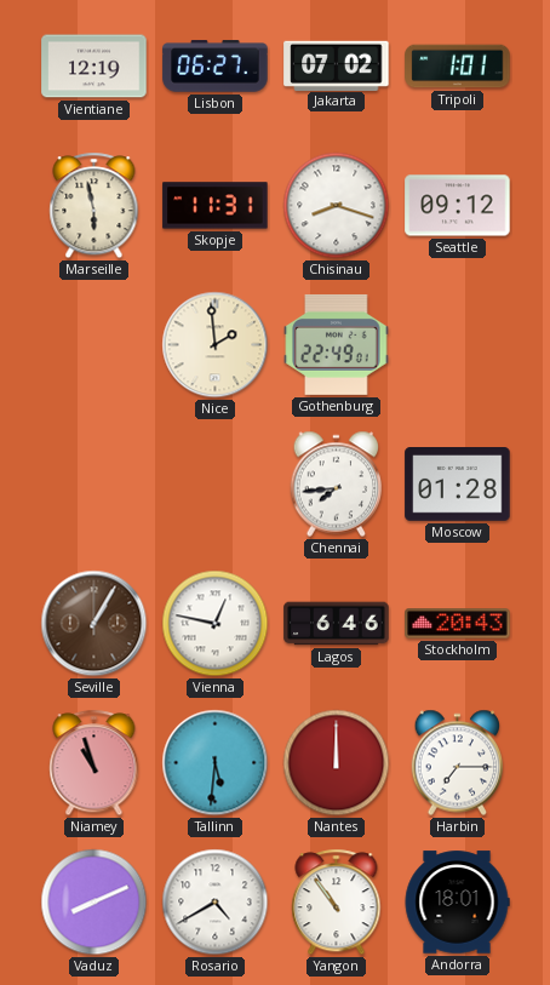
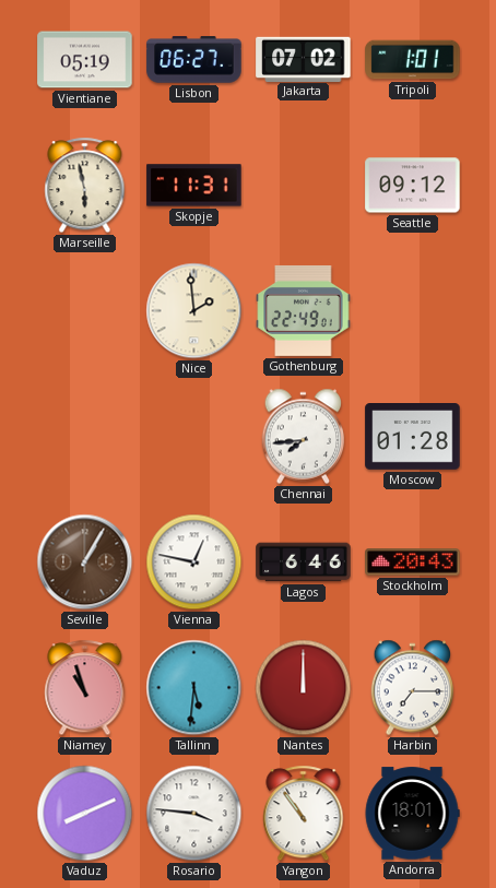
Vientiane: 12:19 -> 05:19 (85, 60)
Chisinau: 8:18 -> none (337, 206)
Rosario: 4:40 -> 3:46 (194, 814)
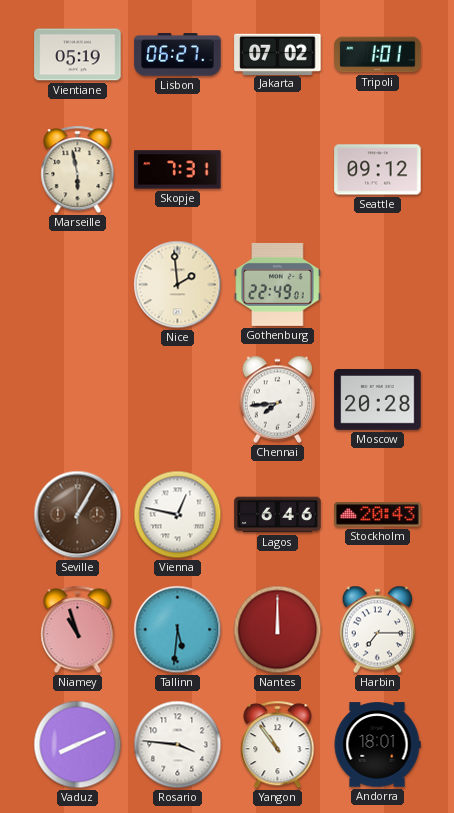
Skopje: 11:31 -> 7:31 (178, 170)
Moscow: 01:28 -> 20:28 (378, 400)
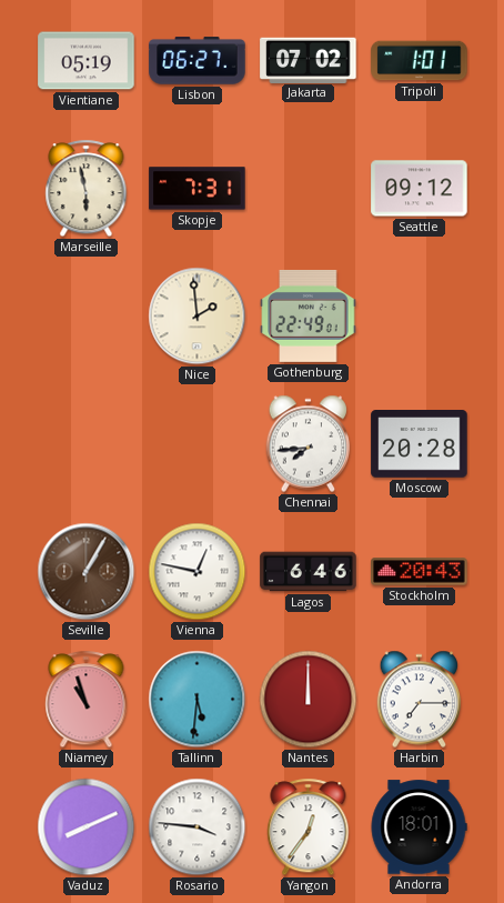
Yangon: 10:54 -> 12:36 (309, 827)
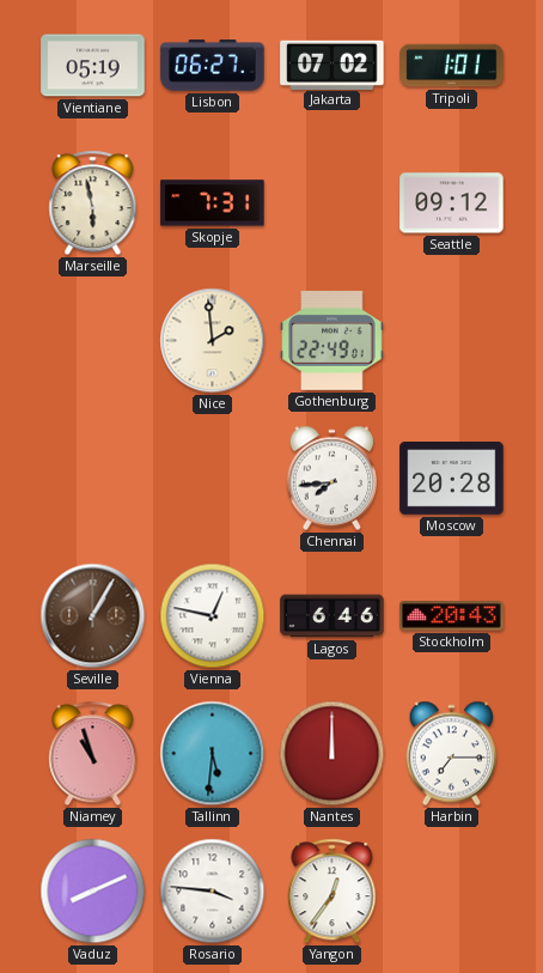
Andorra: 18:01 -> none (419, 827)
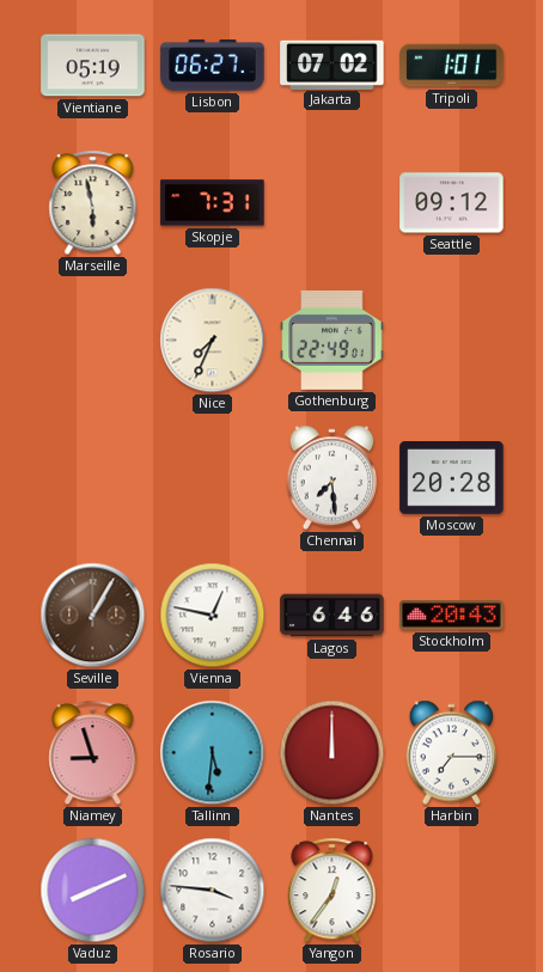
Nice: 1:59 -> 7:34 (213, 341)
Chennai: 7:44 -> 7:29 (332, 478)
Niamey: 10:57 -> 8:57 (93, 753)
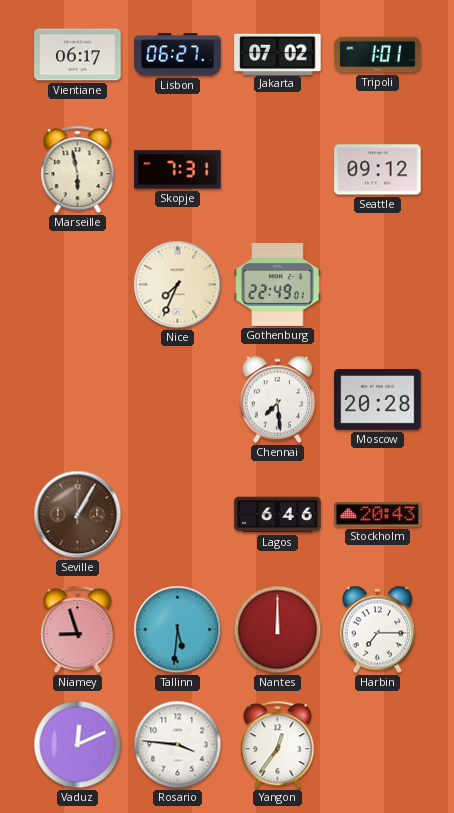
Vientiane: 05:19 -> 06:17 (78, 55)
Vienna: 12:47 -> none (213, 616)
Vaduz: 8:11 -> 12:11 (78, 745)
